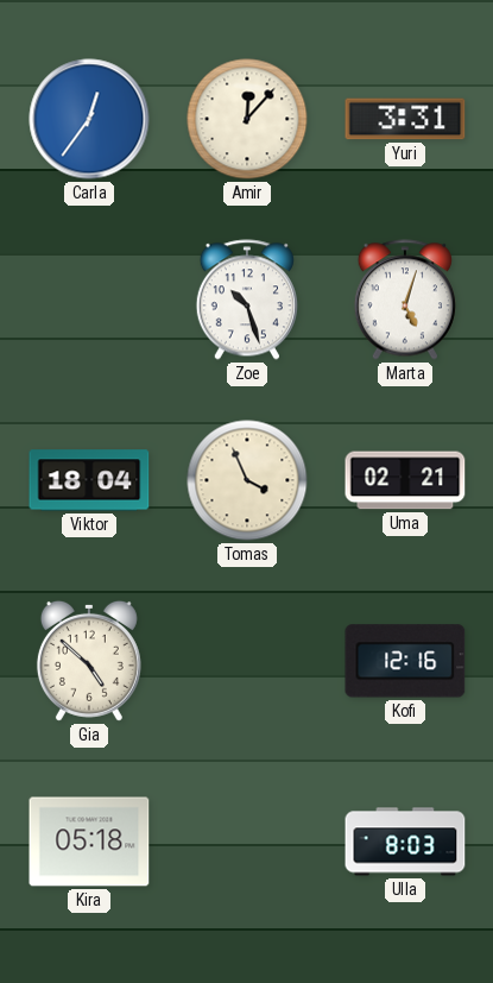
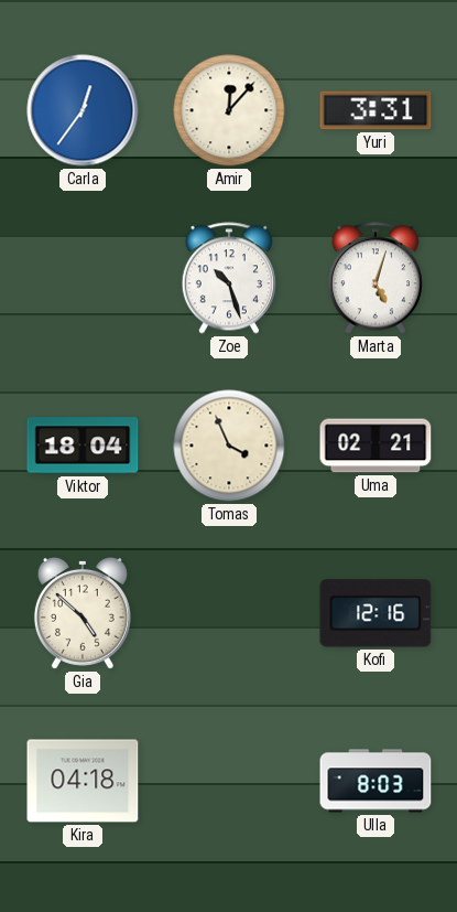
Kira: 05:18 -> 04:18 (83, 781)
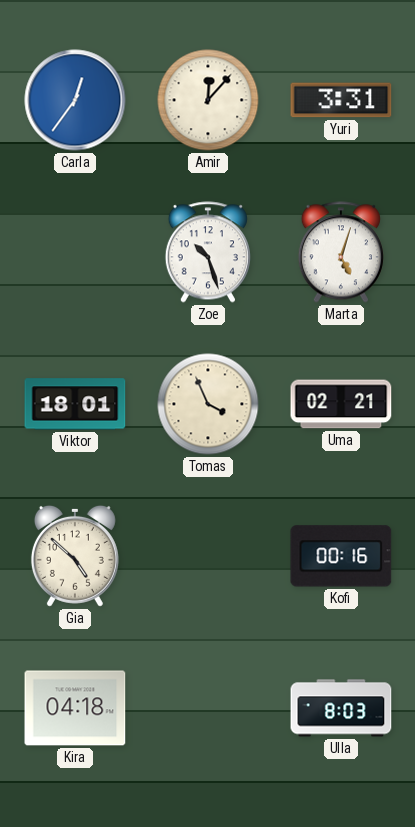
Viktor: 18:04 -> 18:01 (75, 404)
Kofi: 12:16 -> 00:16 (341, 556)
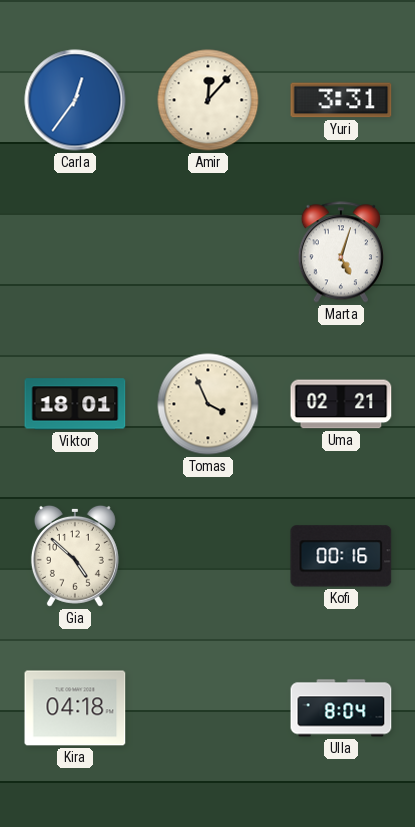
Zoe: 10:27 -> none (208, 252)
Ulla: 8:03 -> 8:04 (341, 708)
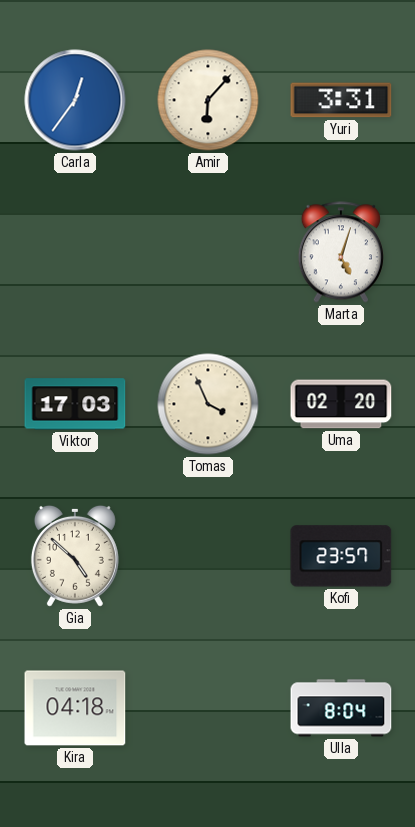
Amir: 12:07 -> 6:07 (208, 100)
Viktor: 18:01 -> 17:03 (75, 404)
Uma: 02:21 -> 02:20 (341, 404)
Kofi: 00:16 -> 23:57 (341, 556)
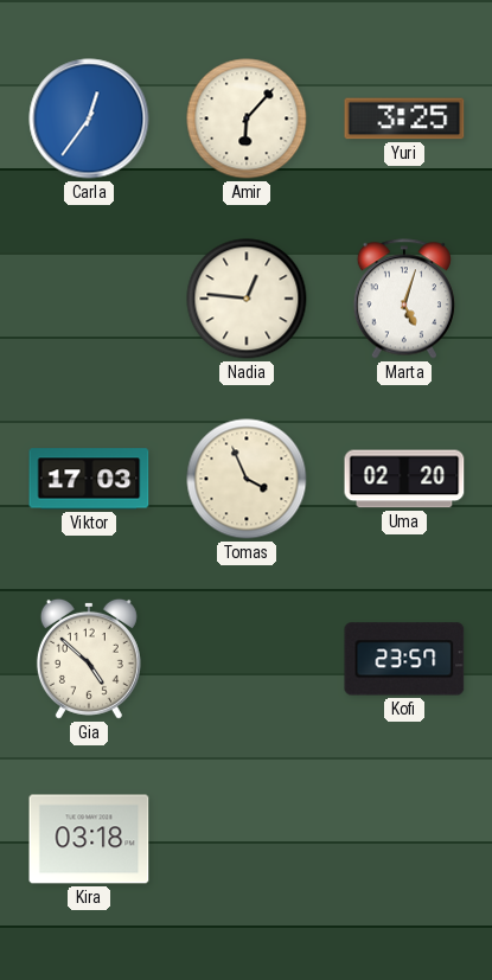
Yuri: 3:31 -> 3:25 (404, 119)
Nadia: none -> 12:46 (247, 299)
Kira: 04:18 -> 03:18 (89, 839)
Ulla: 8:04 -> none (341, 708)
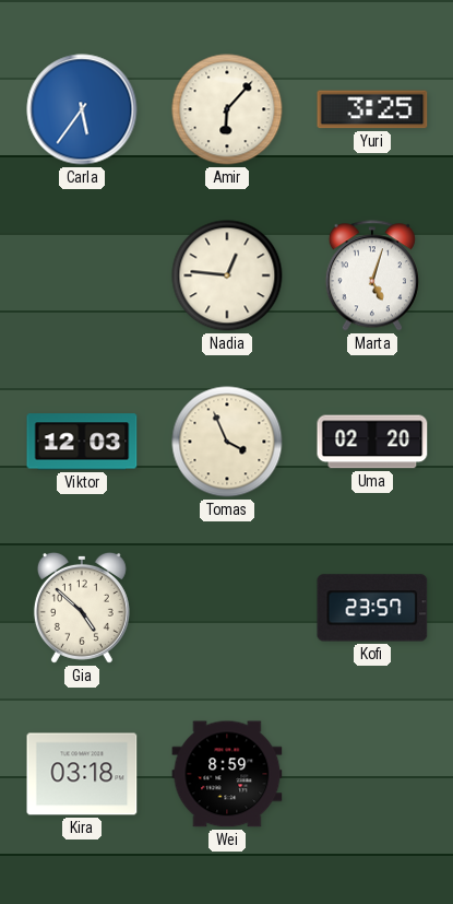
Carla: 12:36 -> 5:36 (82, 109)
Viktor: 17:03 -> 12:03 (82, 442)
Wei: none -> 8:59 (227, 774)
